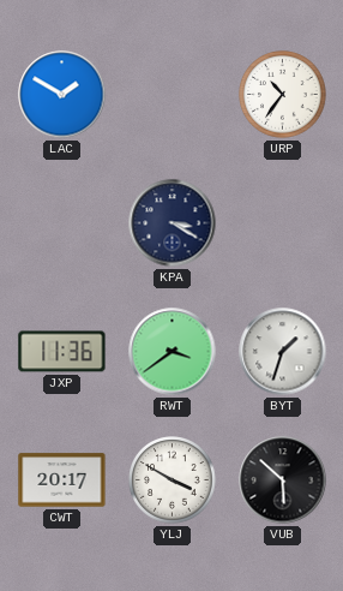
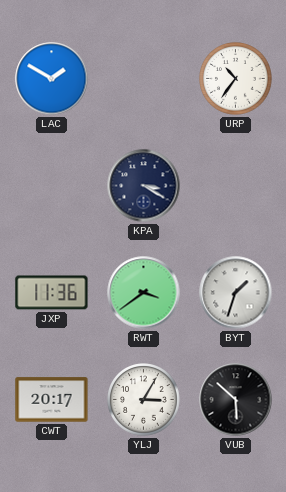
YLJ: 3:50 -> 3:05 (144, 400)
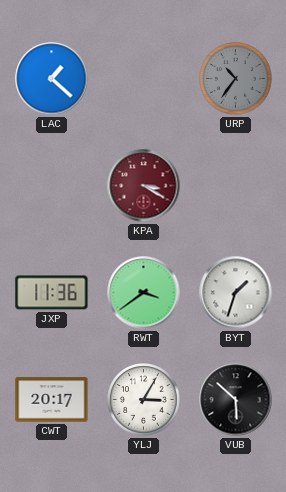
LAC: 1:50 -> 1:22 (52, 79)
URP dial: white -> grey (236, 79)
KPA dial: navy -> burgundy (144, 186)
